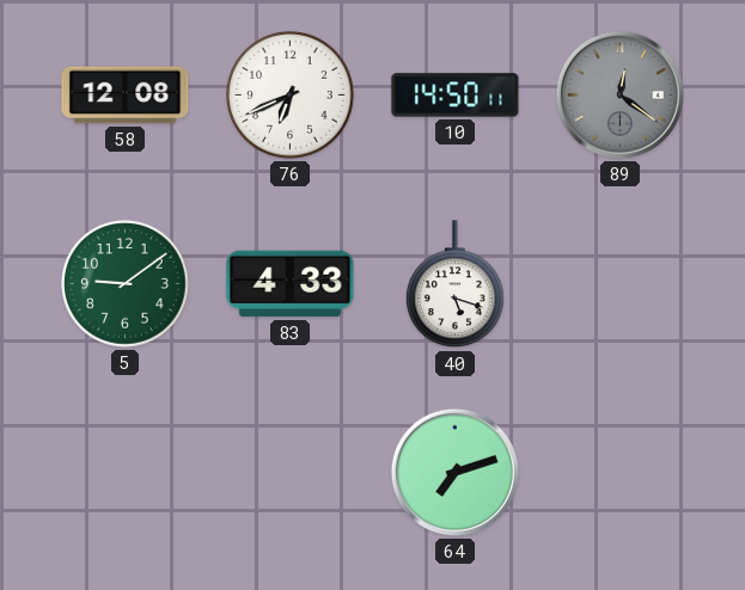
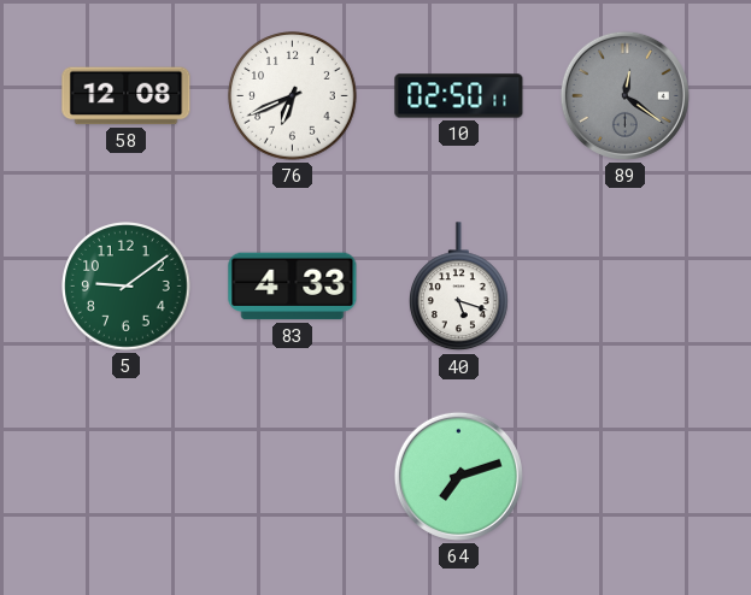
10: 14:50 -> 02:50 (459, 96)
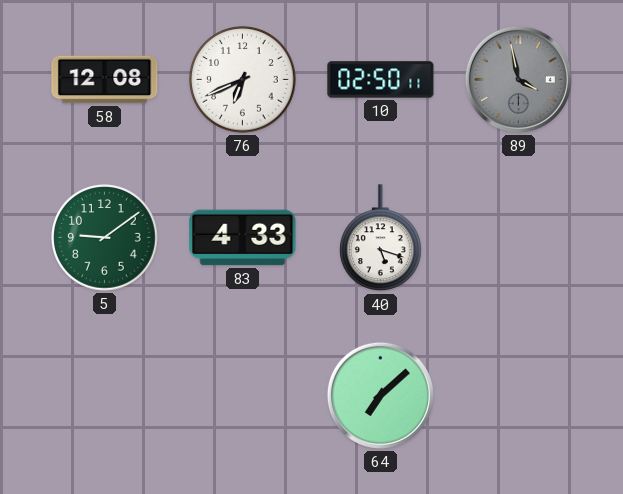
89: 12:21 -> 3:58 (518, 79)
64: 7:12 -> 7:08 (380, 395)
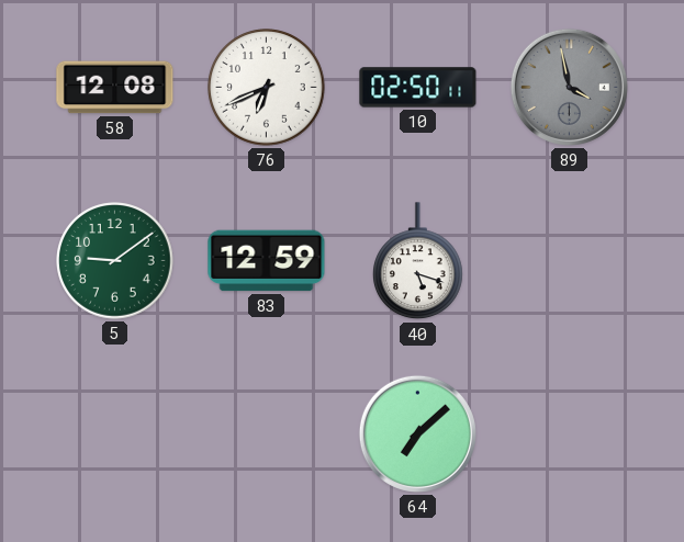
83: 4:33 -> 12:59 (267, 261)
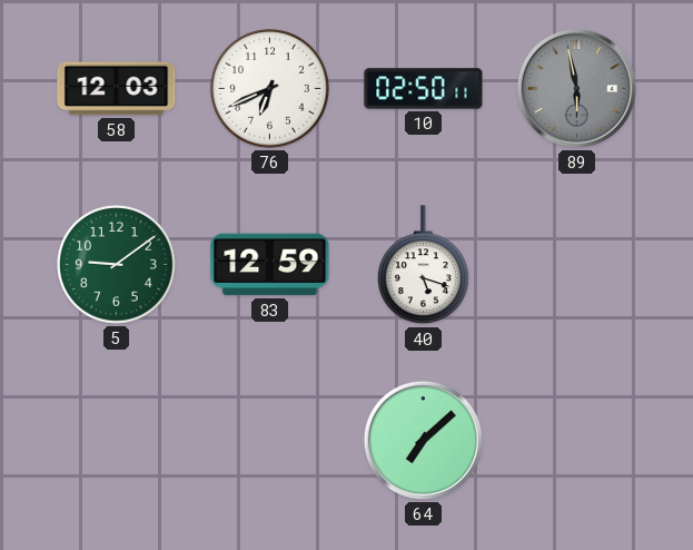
58: 12:08 -> 12:03 (117, 89)
89: 3:58 -> 5:58 (576, 88)
